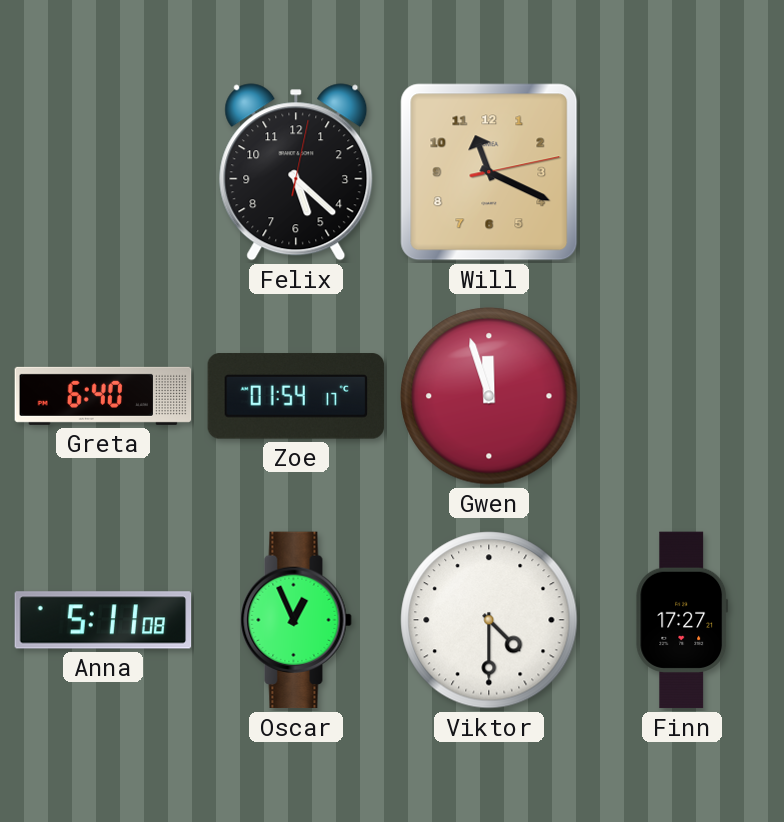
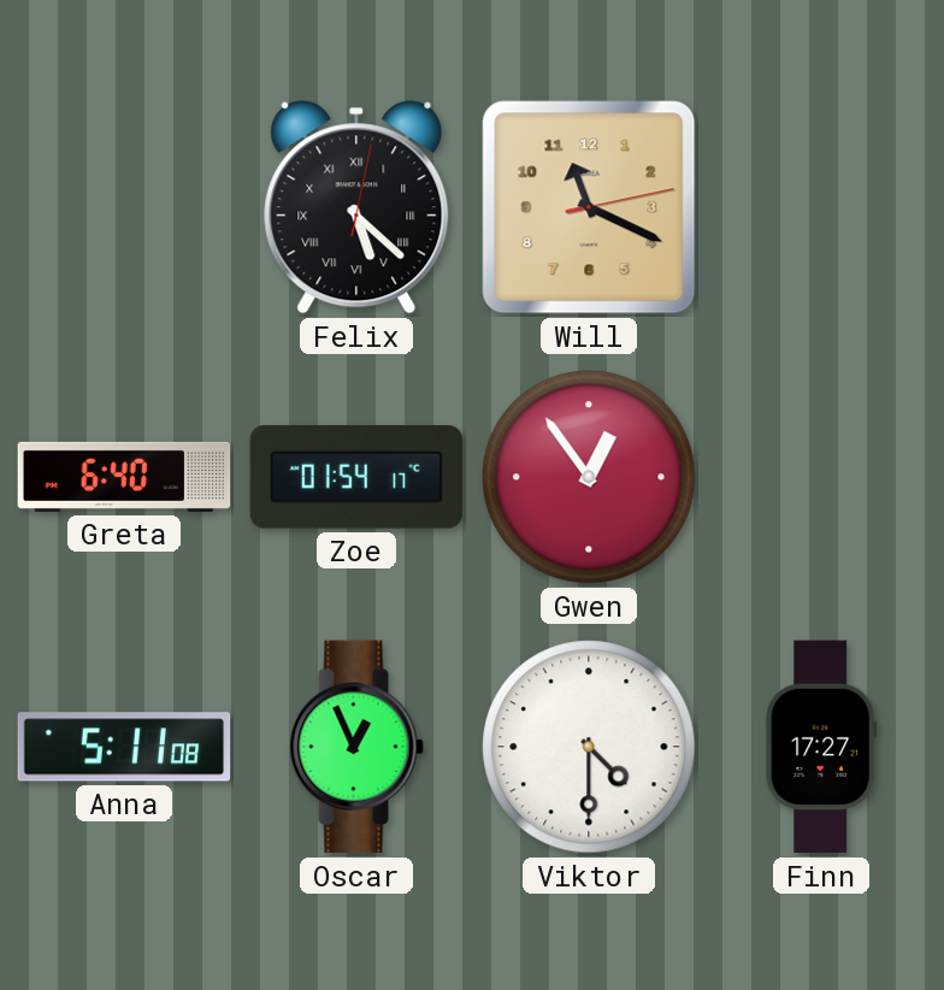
Felix numerals: Arabic -> Roman (356, 207)
Gwen: 11:57 -> 12:54 (589, 477)
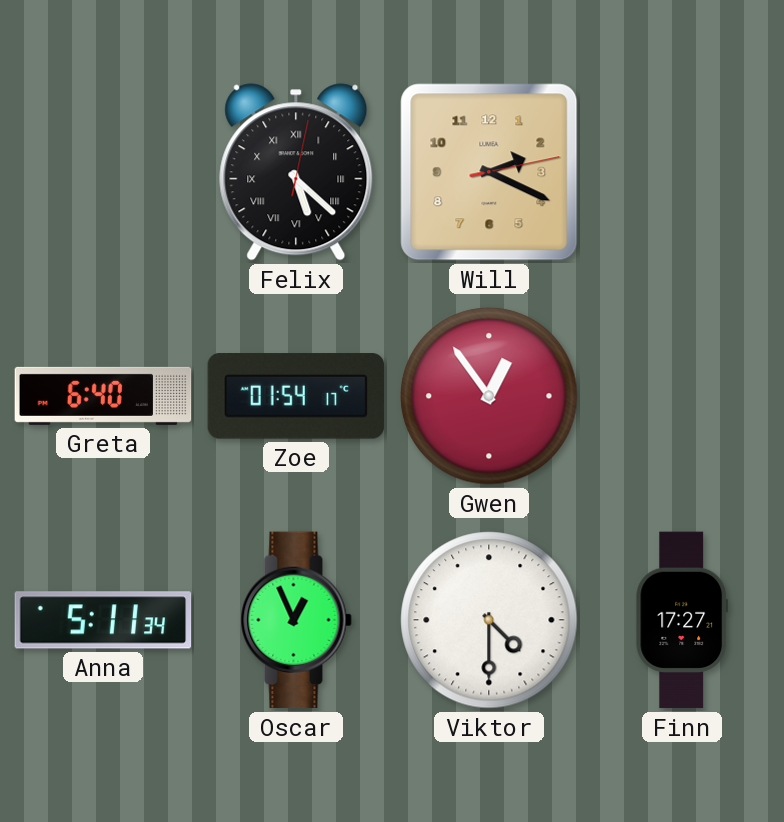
Will: 11:19 -> 2:19 (489, 172)
Anna: 5:11:08 -> 5:11:34 (103, 620)
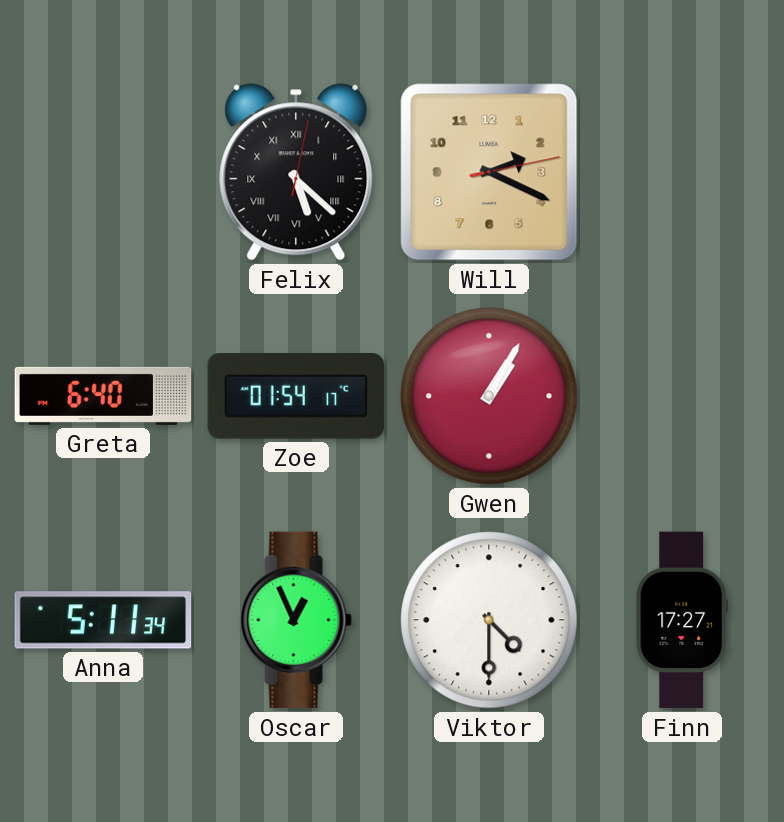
Gwen: 12:54 -> 1:05 (489, 396)
